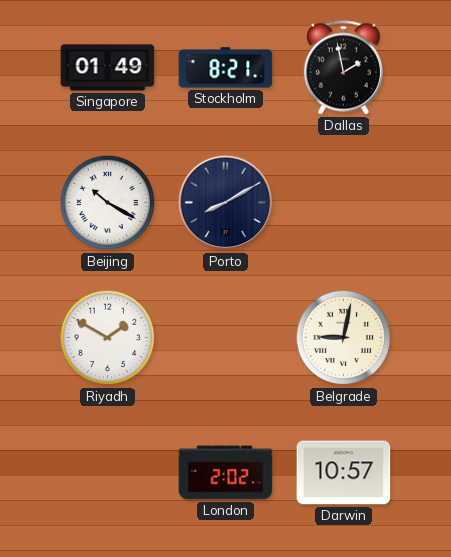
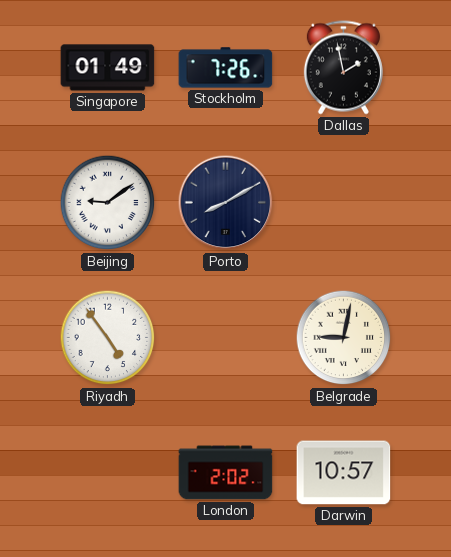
Stockholm: 8:21 -> 7:26 (226, 68)
Beijing: 10:20 -> 9:09 (108, 203)
Riyadh: 1:50 -> 4:54 (108, 338)
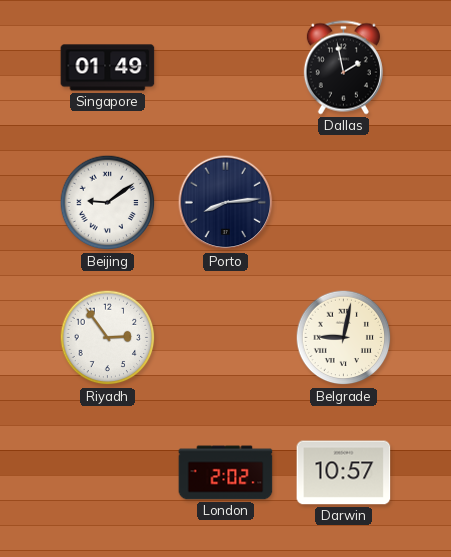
Stockholm: 7:26 -> none (226, 68)
Porto: 8:10 -> 8:14 (226, 203)
Riyadh: 4:54 -> 2:54 (108, 338)
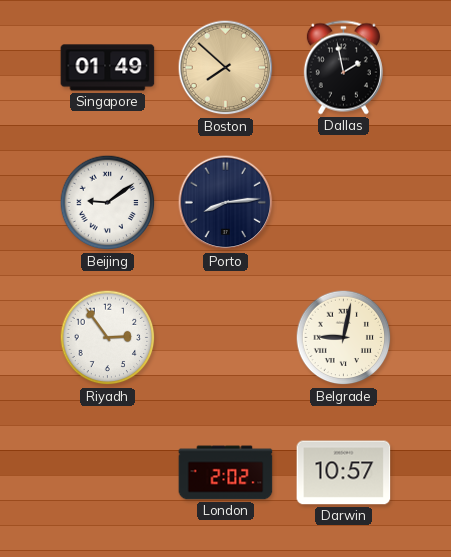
Boston: none -> 7:52 (226, 68)
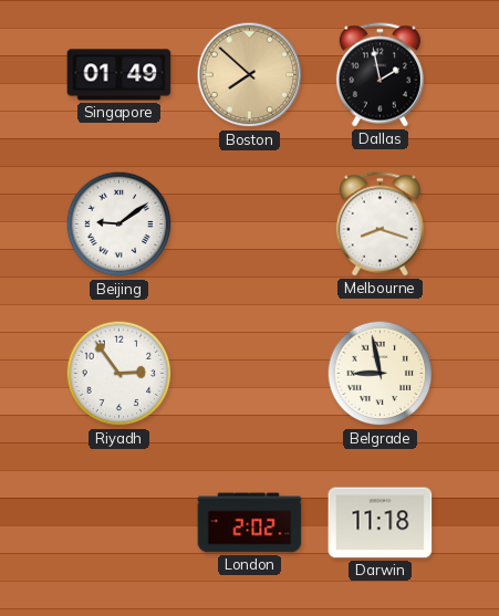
Porto: 8:14 -> none (226, 203)
Melbourne: none -> 8:18 (380, 225)
Belgrade: 9:02 -> 8:58 (381, 374)
Darwin: 10:57 -> 11:18 (381, 523)
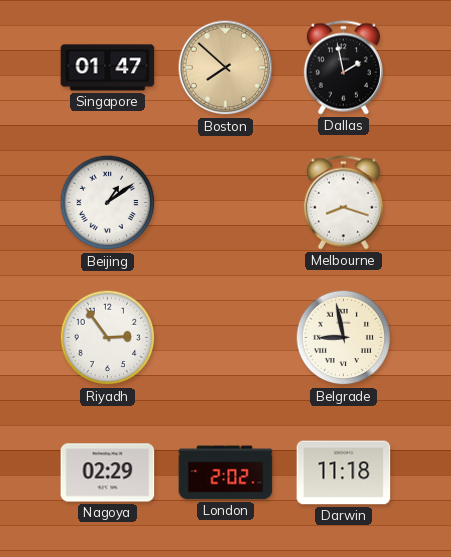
Singapore: 01:49 -> 01:47 (108, 68)
Beijing: 9:09 -> 1:09 (108, 203)
Nagoya: none -> 02:29 (108, 473)
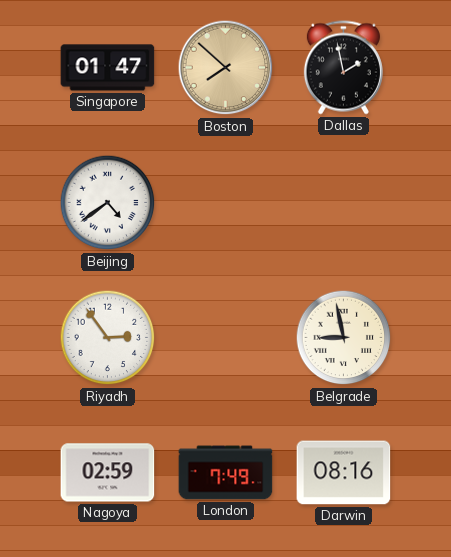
Beijing: 1:09 -> 4:39 (108, 203)
Melbourne: 8:18 -> none (343, 203)
Nagoya: 02:29 -> 02:59 (108, 473)
London: 2:02 -> 7:49 (226, 473)
Darwin: 11:18 -> 08:16 (344, 473)
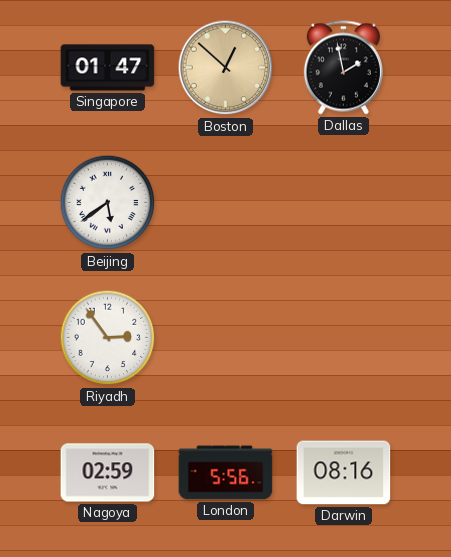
Boston: 7:52 -> 12:52 (226, 68)
Beijing: 4:39 -> 5:39 (108, 203)
Belgrade: 8:58 -> none (344, 338)
London: 7:49 -> 5:56 (226, 473)
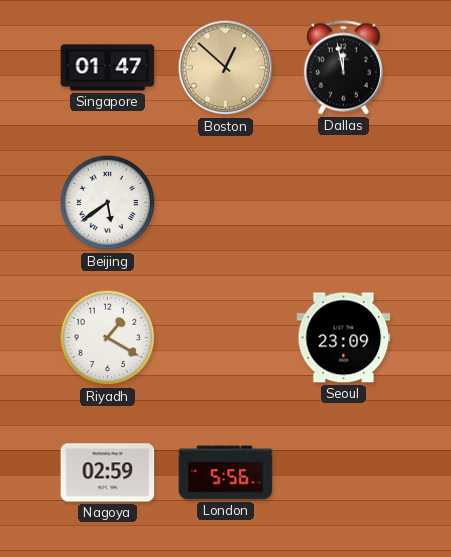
Dallas: 1:58 -> 11:58 (343, 68)
Riyadh: 2:54 -> 1:20 (108, 338)
Seoul: none -> 23:09 (344, 338)
Darwin: 08:16 -> none (344, 473)
